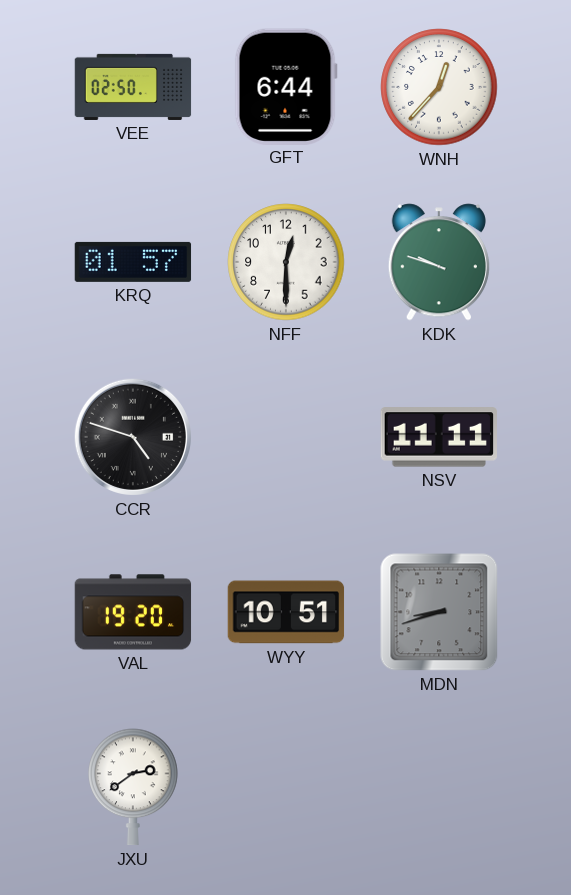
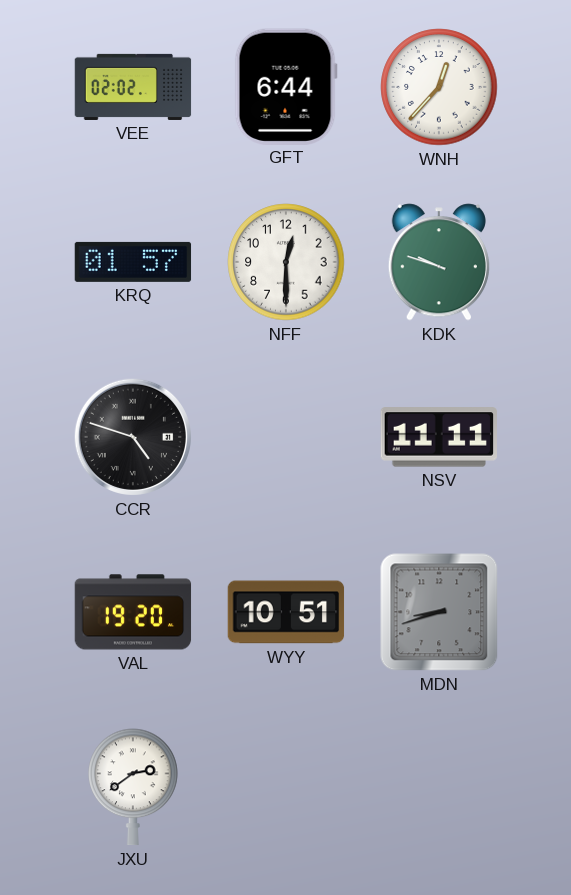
VEE: 02:50 -> 02:02 (133, 87)
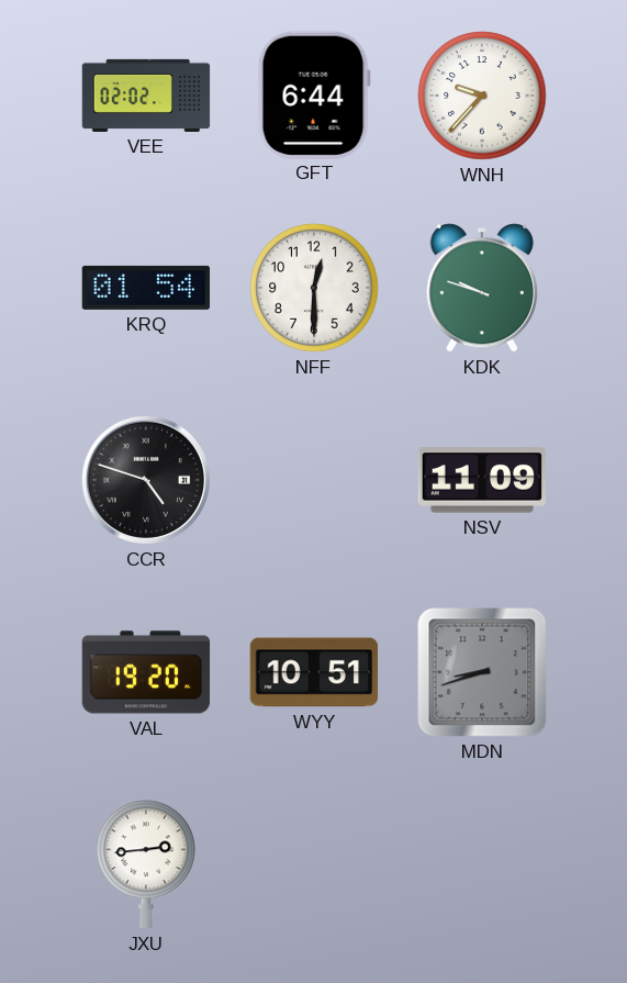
WNH: 12:37 -> 9:37 (482, 96)
KRQ: 01:57 -> 01:54 (146, 288)
NSV: 11:11 -> 11:09 (481, 480)
JXU: 2:39 -> 2:44 (146, 864)
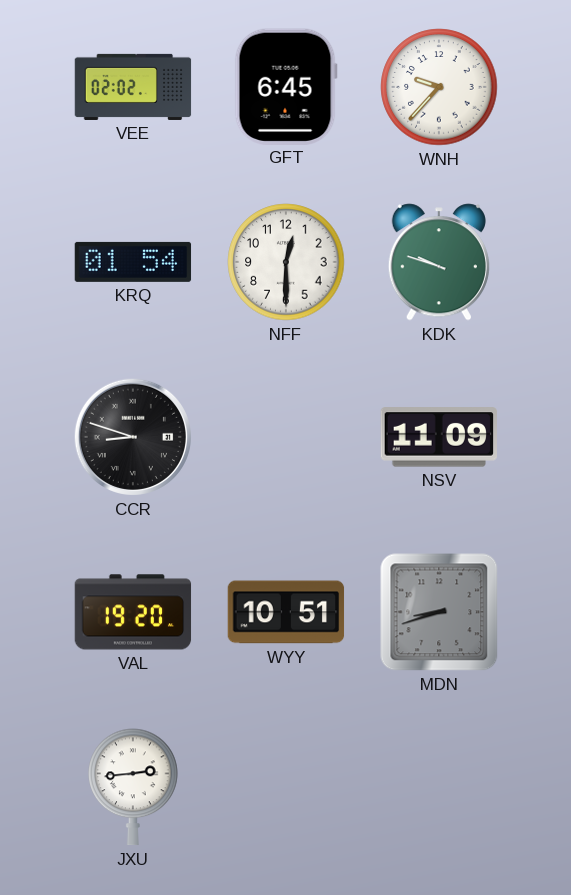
GFT: 6:44 -> 6:45 (286, 86)
CCR: 4:48 -> 8:48 (133, 437)
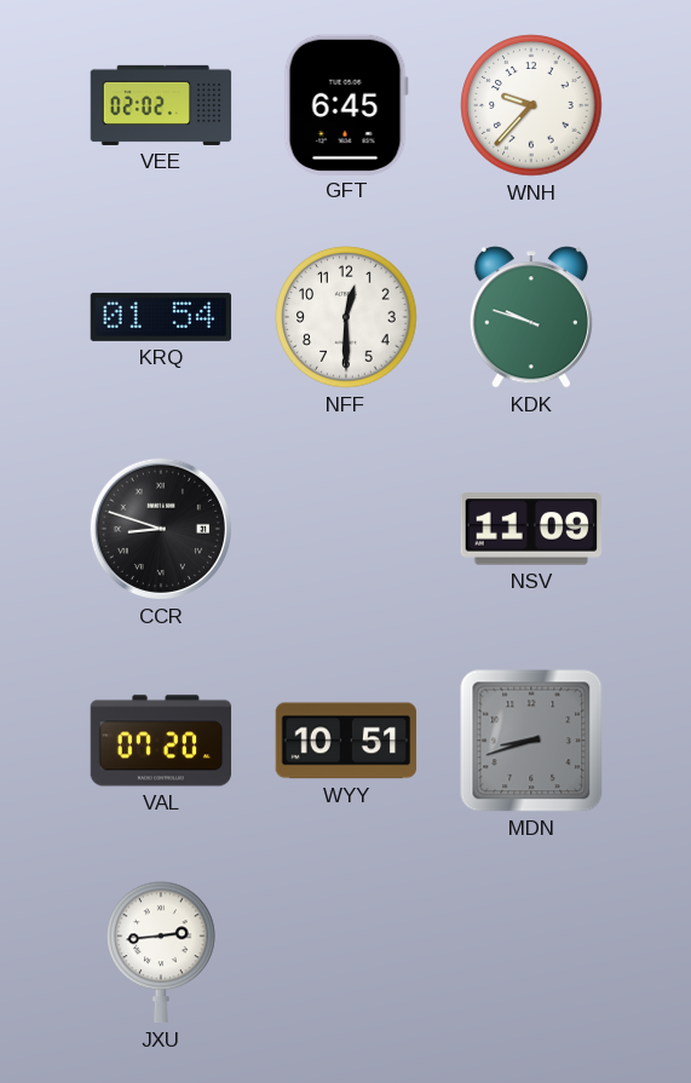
VAL: 19:20 -> 07:20 (161, 741)
